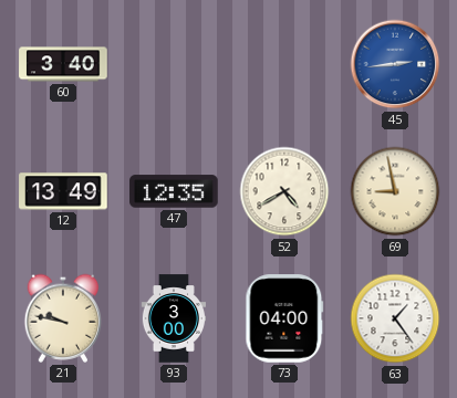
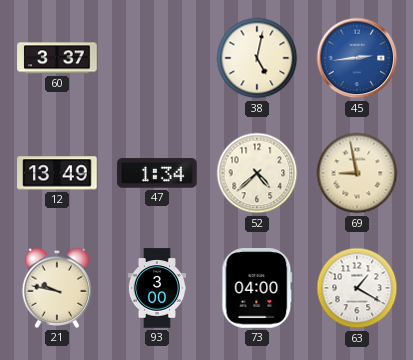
60: 3:40 -> 3:37 (57, 58)
38: none -> 5:02 (257, 58)
47: 12:35 -> 1:34 (157, 173)
52: 4:40 -> 4:38 (257, 173)
63: 1:24 -> 1:20 (357, 288)
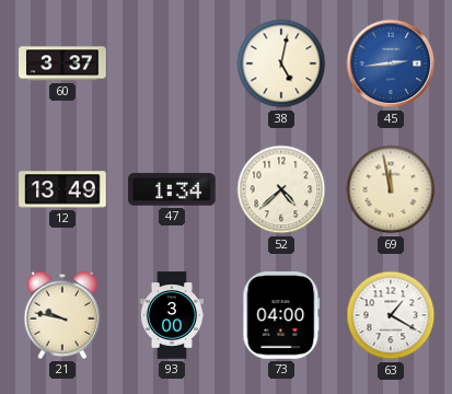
69: 8:58 -> 11:58 (391, 189)
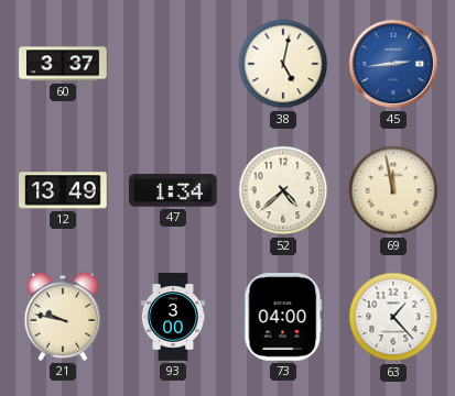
63: 1:20 -> 1:23 (393, 317)
